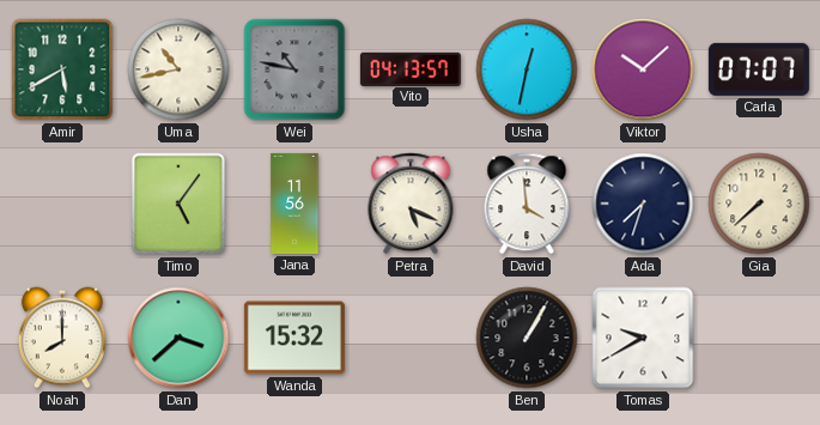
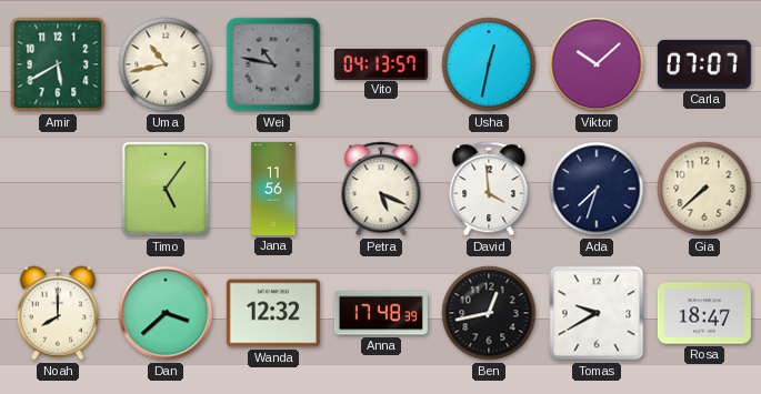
Wanda: 15:32 -> 12:32 (273, 313)
Anna: none -> 17:48 (381, 313)
Ben: 1:05 -> 12:43 (489, 313)
Rosa: none -> 18:47 (704, 313)
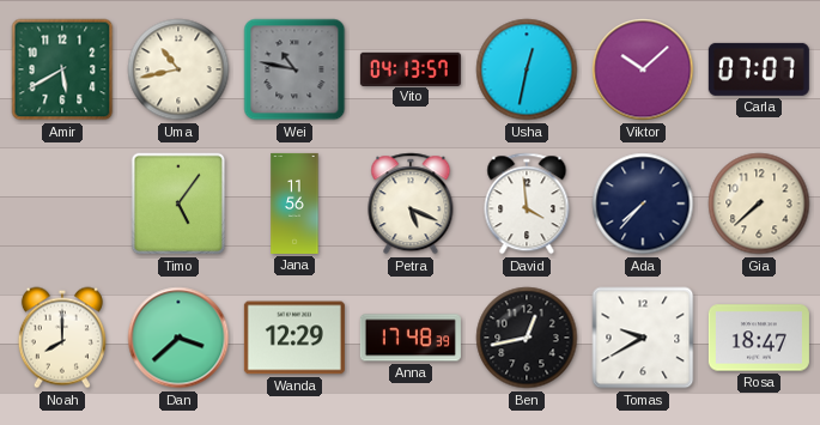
Ada: 7:33 -> 7:37 (643, 204)
Wanda: 12:32 -> 12:29 (294, 338)
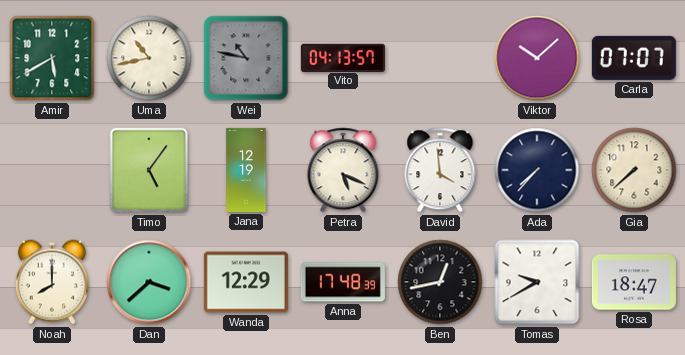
Usha: 12:32 -> none (527, 69)
Jana: 11:56 -> 12:19 (246, 170)
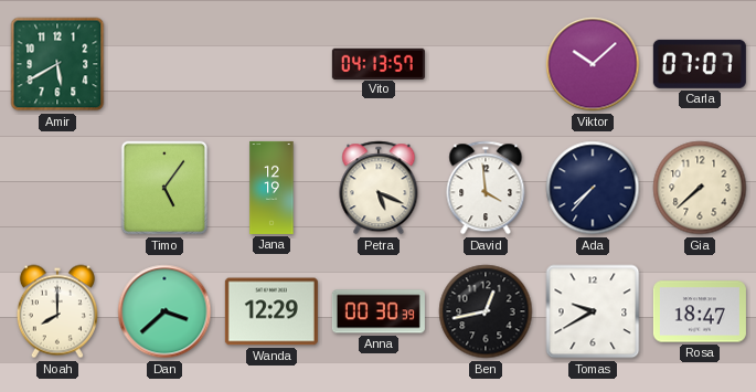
Uma: 10:43 -> none (149, 58)
Wei: 10:47 -> none (246, 58)
Anna: 17:48 -> 00:30 (379, 311)
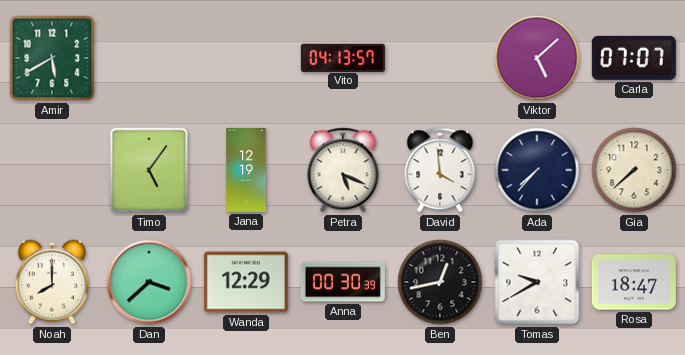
Viktor: 10:08 -> 5:08 (537, 58)
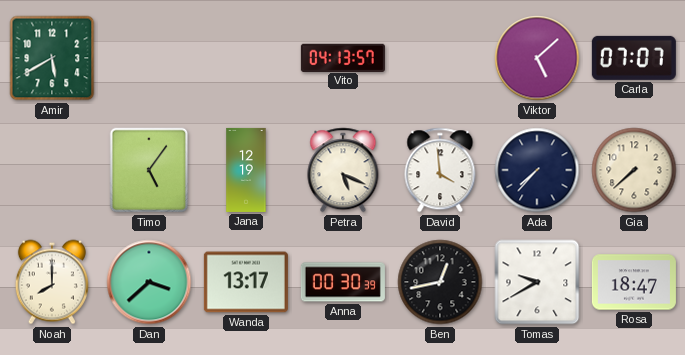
Wanda: 12:29 -> 13:17 (246, 282)
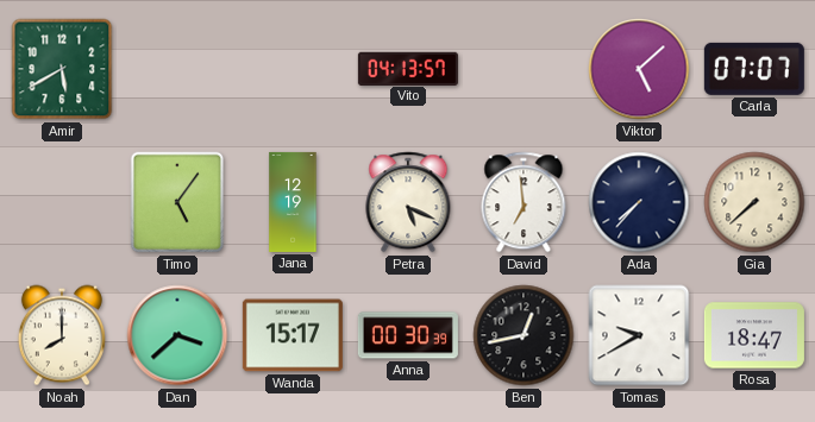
David: 3:59 -> 6:59 (524, 202)
Wanda: 13:17 -> 15:17 (293, 335)
